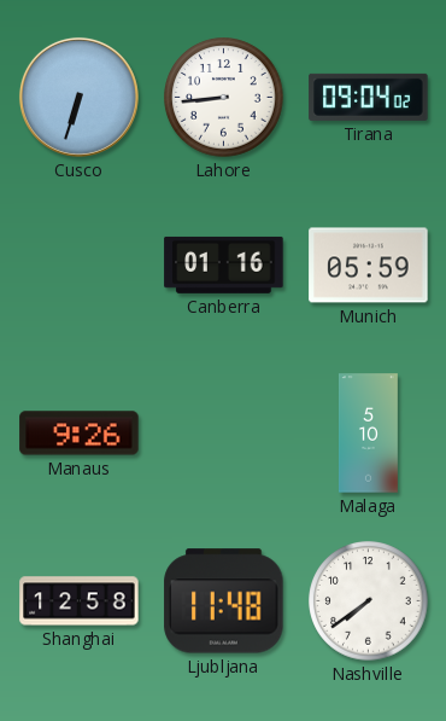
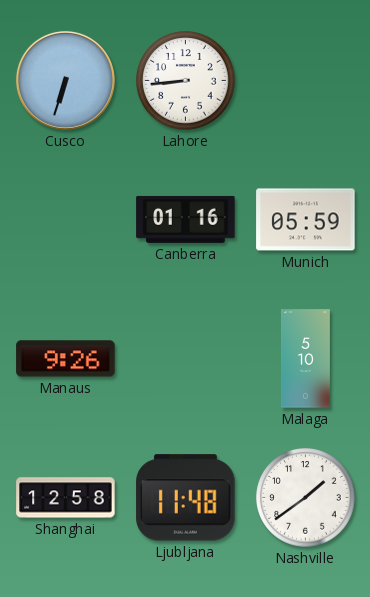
Tirana: 09:04 -> none (369, 97)
Nashville: 7:39 -> 1:39 (306, 498)
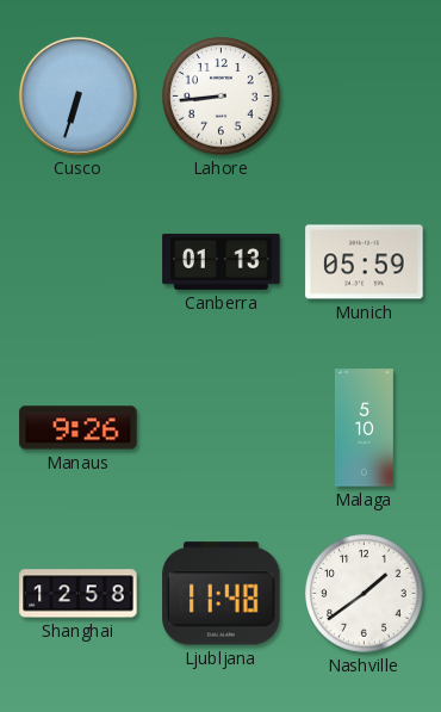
Canberra: 01:16 -> 01:13 (222, 261)
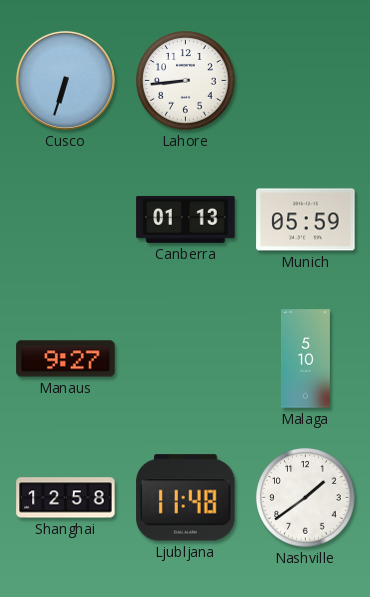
Manaus: 9:26 -> 9:27 (66, 359)
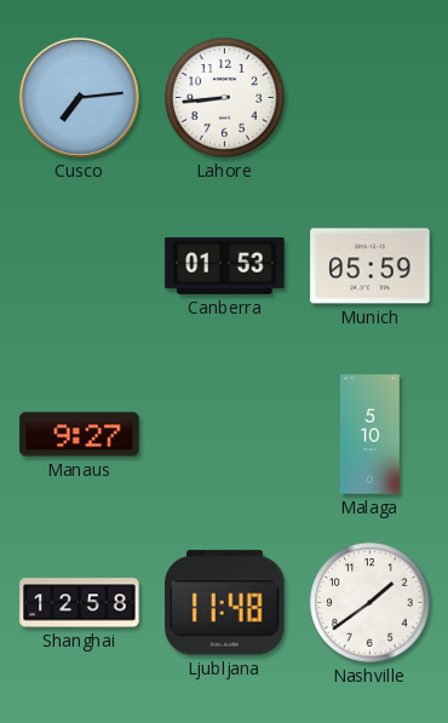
Cusco: 6:33 -> 7:14 (79, 97)
Canberra: 01:13 -> 01:53 (225, 265)
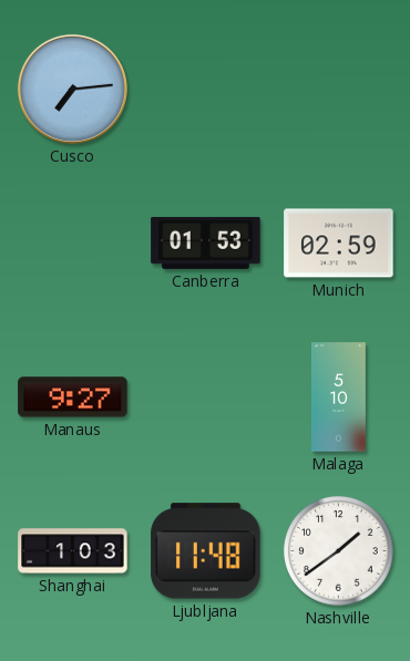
Lahore: 8:44 -> none (225, 98)
Munich: 05:59 -> 02:59 (339, 244)
Shanghai: 12:58 -> 1:03 (73, 551)
